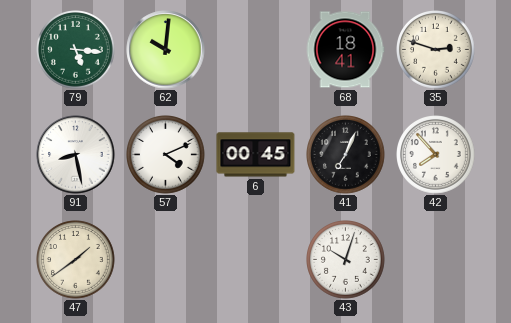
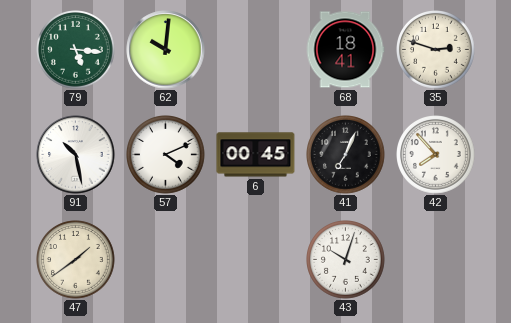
91: 8:28 -> 10:28 (76, 155)
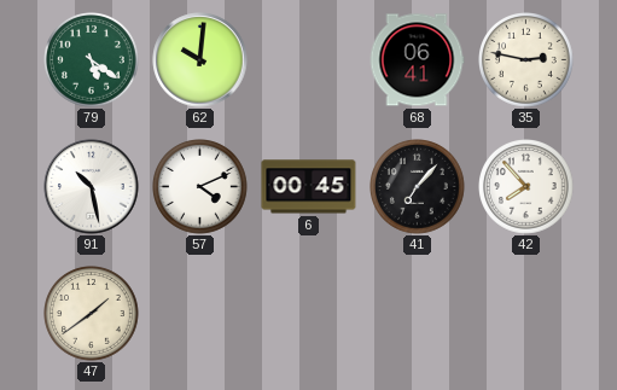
79: 5:16 -> 5:21 (92, 60)
68: 18:41 -> 06:41 (417, 60)
35: 2:48 -> 2:47 (526, 60)
41: 7:04 -> 7:07 (418, 187)
43: 10:03 -> none (346, 260)
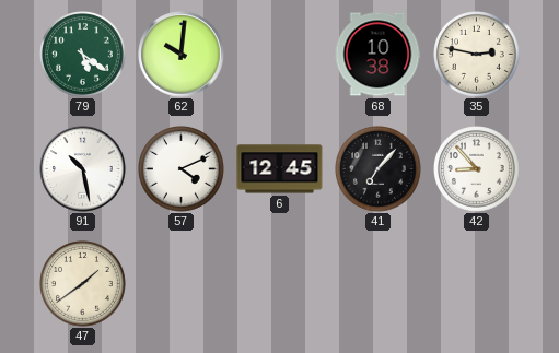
68: 06:41 -> 10:38 (377, 55)
6: 00:45 -> 12:45 (280, 169)
42: 7:53 -> 8:53 (477, 169)
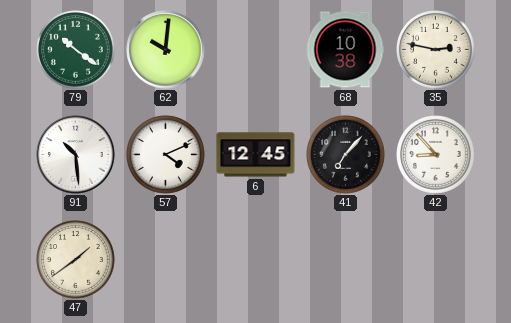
79: 5:21 -> 10:21 (76, 50)
91: 10:28 -> 10:29 (76, 155)
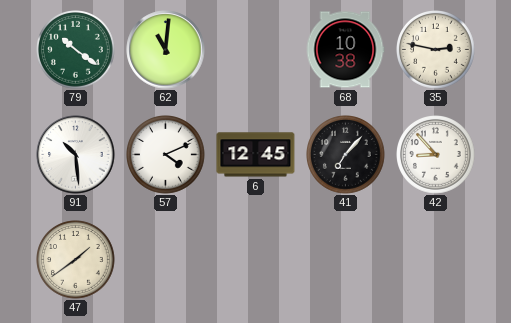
62: 10:01 -> 11:01 (166, 50)
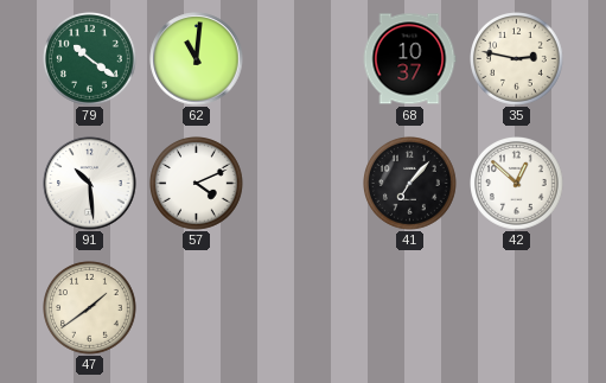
68: 10:38 -> 10:37 (409, 59)
6: 12:45 -> none (256, 155)
42: 8:53 -> 12:52 (517, 184)
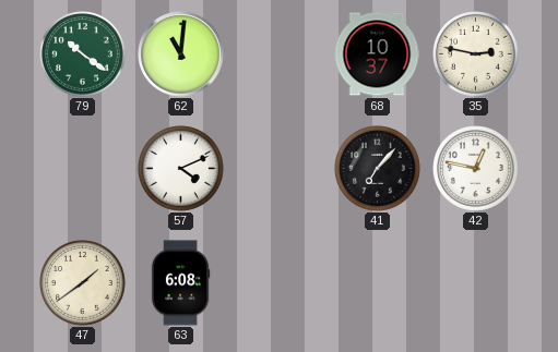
91: 10:29 -> none (90, 184)
42: 12:52 -> 12:47 (476, 169)
63: none -> 6:08 (180, 283)
